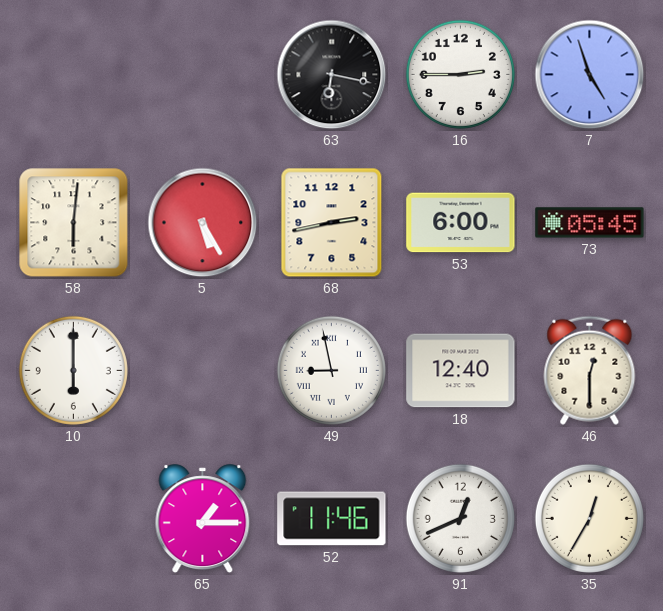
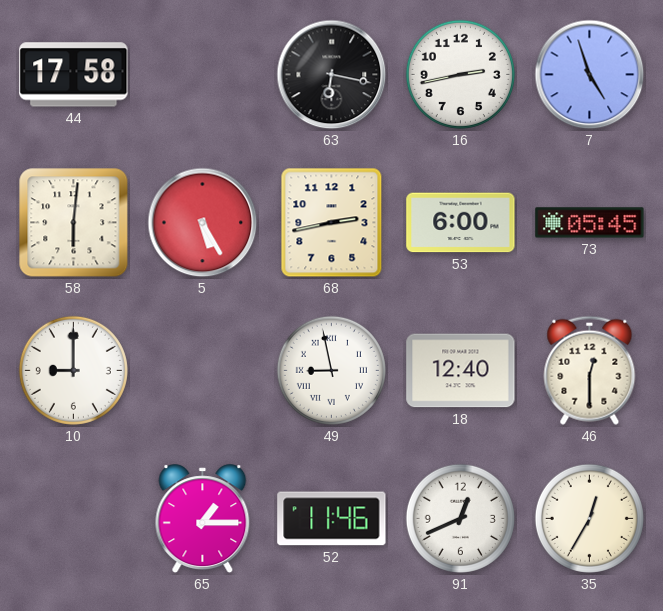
44: none -> 17:58 (74, 75)
16: 2:45 -> 2:43 (460, 74)
10: 6:00 -> 9:00 (73, 370)
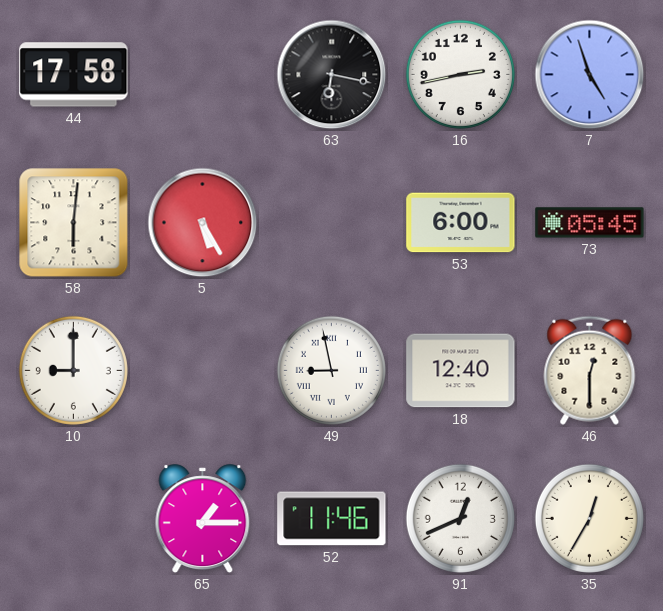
68: 2:43 -> none (332, 223)
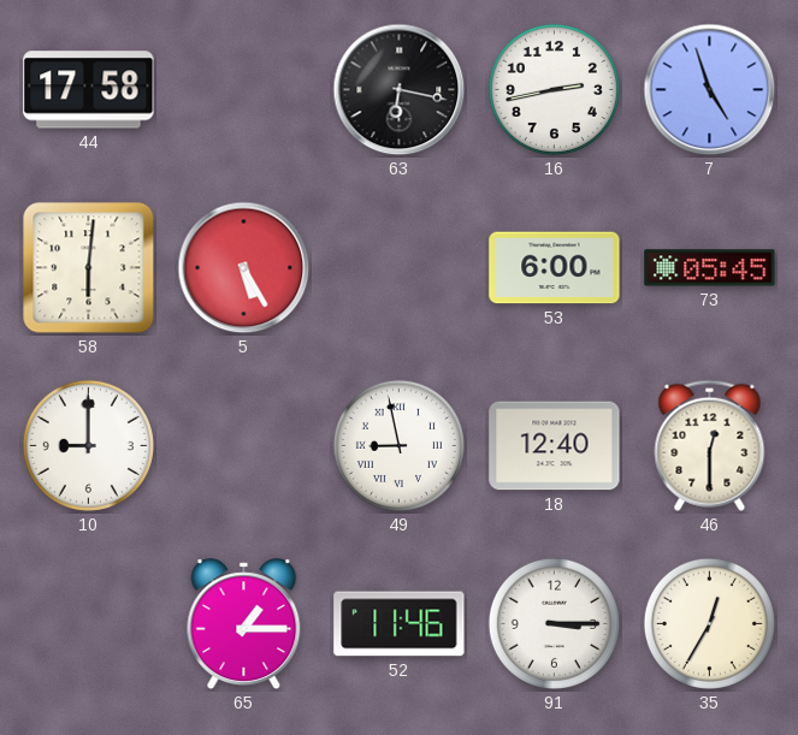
91: 12:41 -> 3:15 (554, 623)
